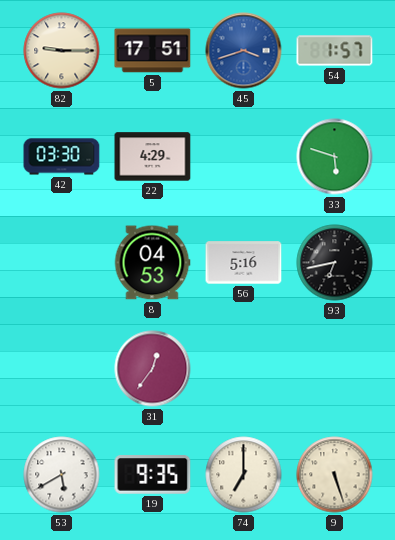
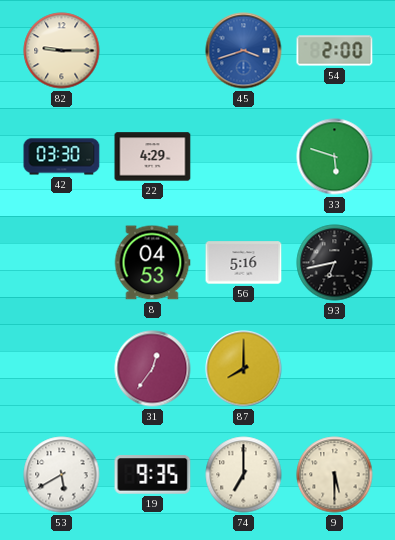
5: 17:51 -> none (153, 51)
54: 1:57 -> 2:00 (335, 51)
87: none -> 8:00 (244, 369)
9: 5:27 -> 5:30 (335, 475)
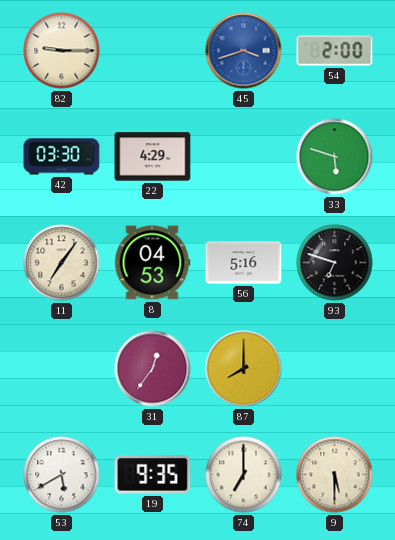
11: none -> 7:06 (62, 263)
93: 6:43 -> 6:48 (335, 263)
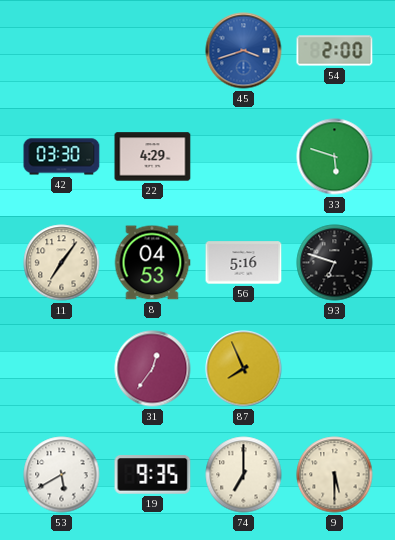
82: 9:15 -> none (62, 51)
87: 8:00 -> 7:56 (244, 369)
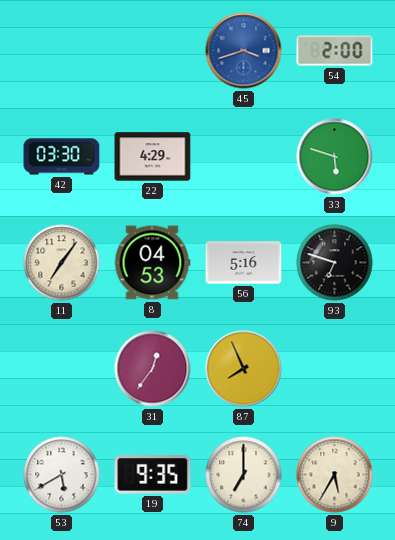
9: 5:30 -> 5:35 (335, 475)
